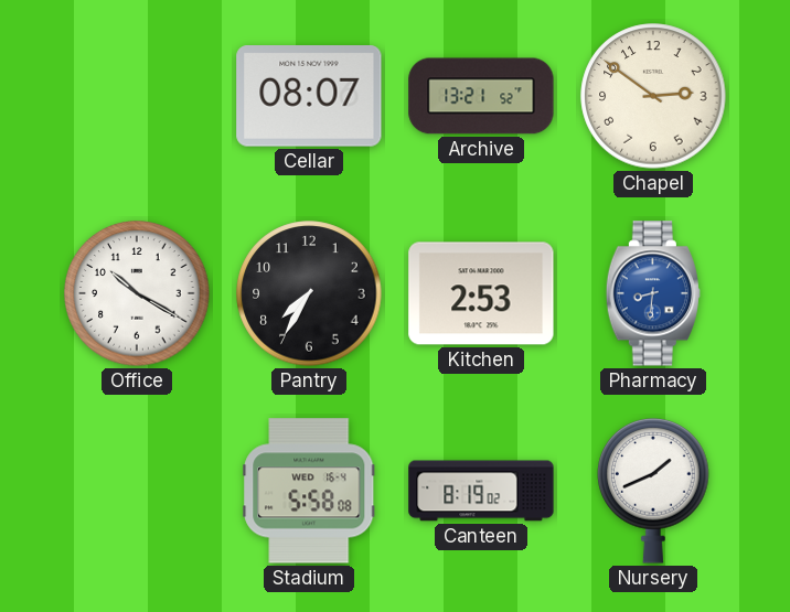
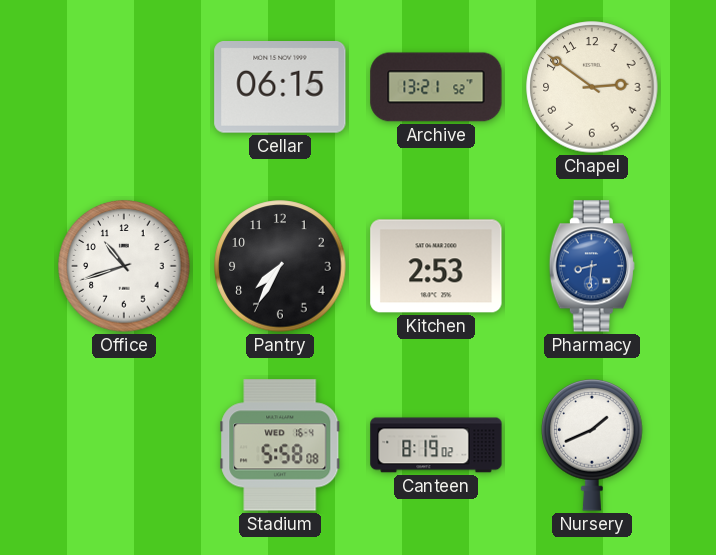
Cellar: 08:07 -> 06:15 (280, 88)
Office: 10:20 -> 10:42 (124, 266)
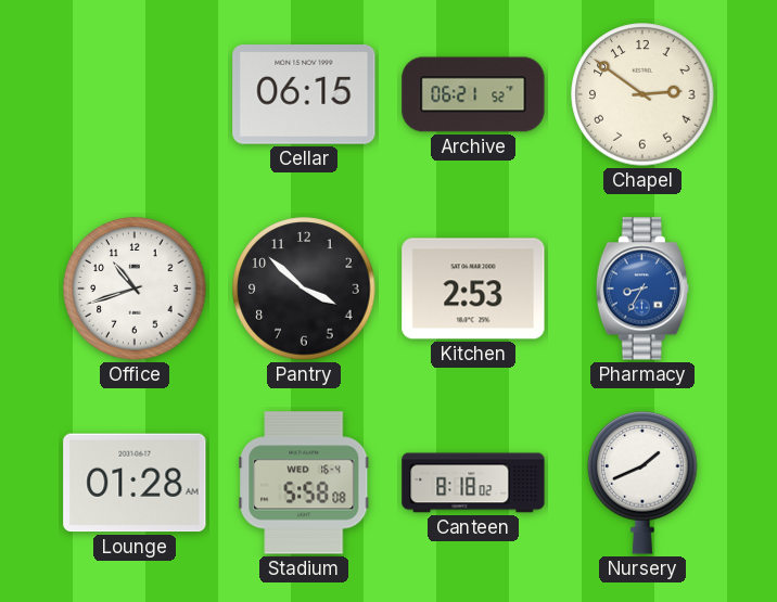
Archive: 13:21 -> 06:21 (473, 94)
Pantry: 7:35 -> 3:52 (304, 289)
Pharmacy: 8:31 -> 8:35 (642, 289)
Lounge: none -> 01:28 (135, 483)
Canteen: 8:19 -> 8:18 (473, 483)
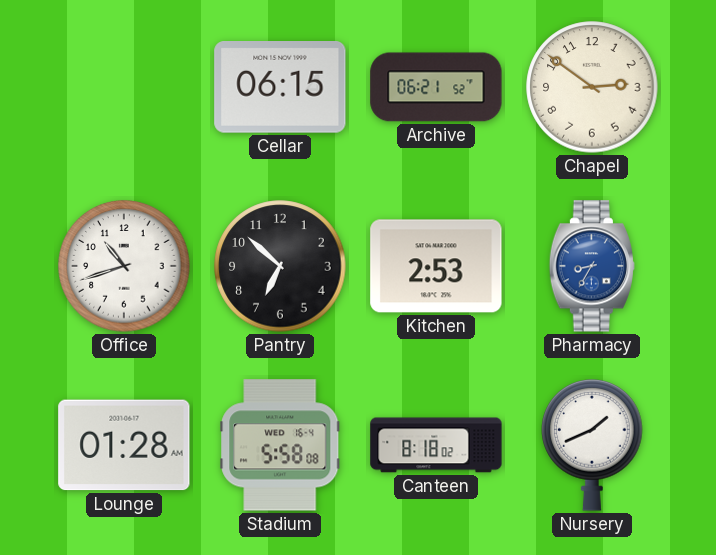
Pantry: 3:52 -> 6:52 (280, 266)
